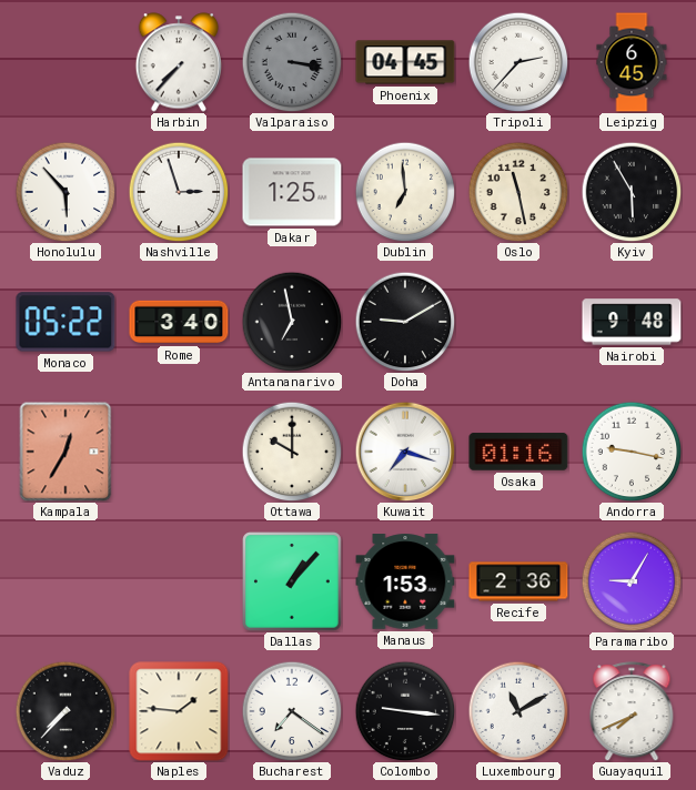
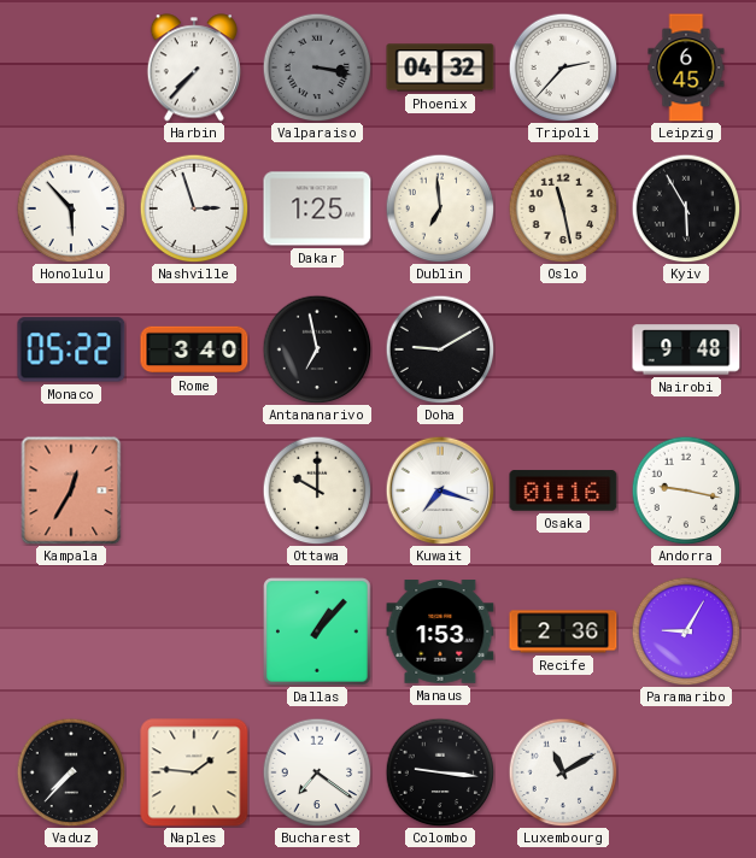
Phoenix: 04:45 -> 04:32 (440, 67)
Guayaquil: 7:41 -> none (632, 711)
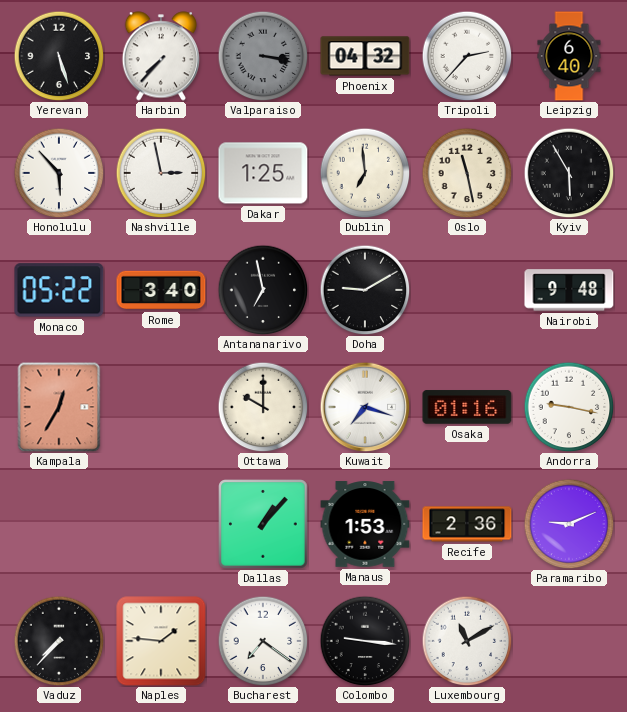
Yerevan: none -> 5:27 (59, 56)
Leipzig: 6:45 -> 6:40 (569, 56)
Nashville: 2:57 -> 2:58 (161, 173)
Paramaribo: 9:05 -> 9:11 (569, 524)
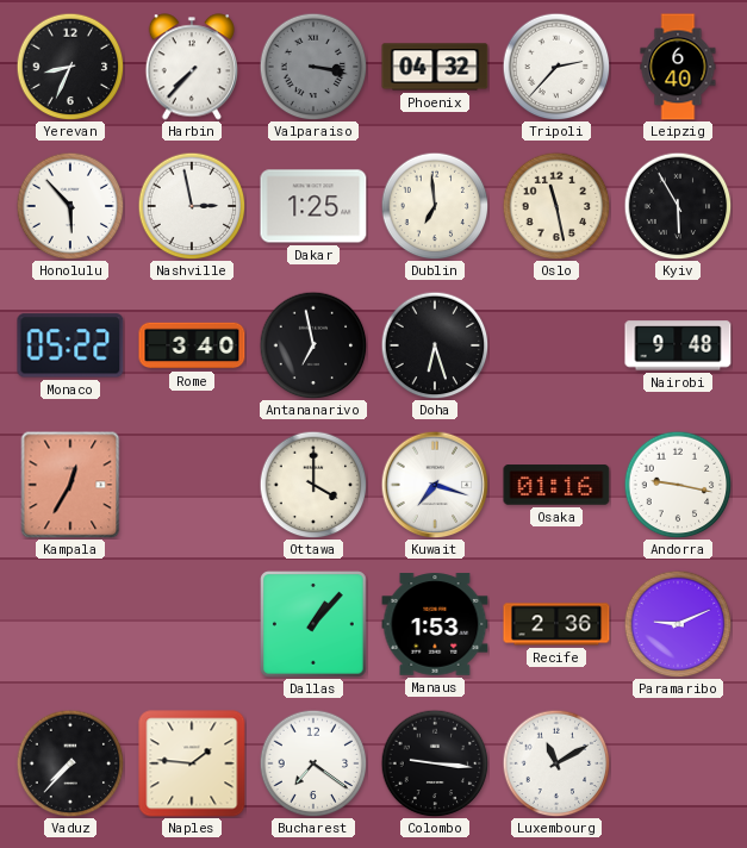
Yerevan: 5:27 -> 8:34 (70, 67)
Doha: 9:10 -> 6:27 (435, 345)
Ottawa: 10:00 -> 4:00 (313, 485)
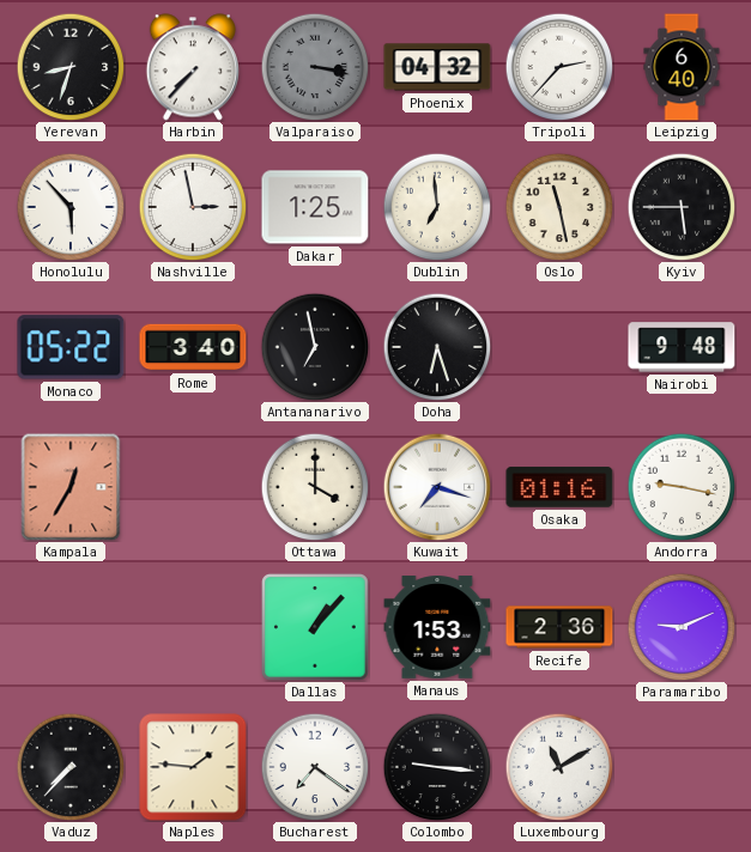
Yerevan: 8:34 -> 8:33 (71, 67)
Kyiv: 5:55 -> 5:45 (682, 207)
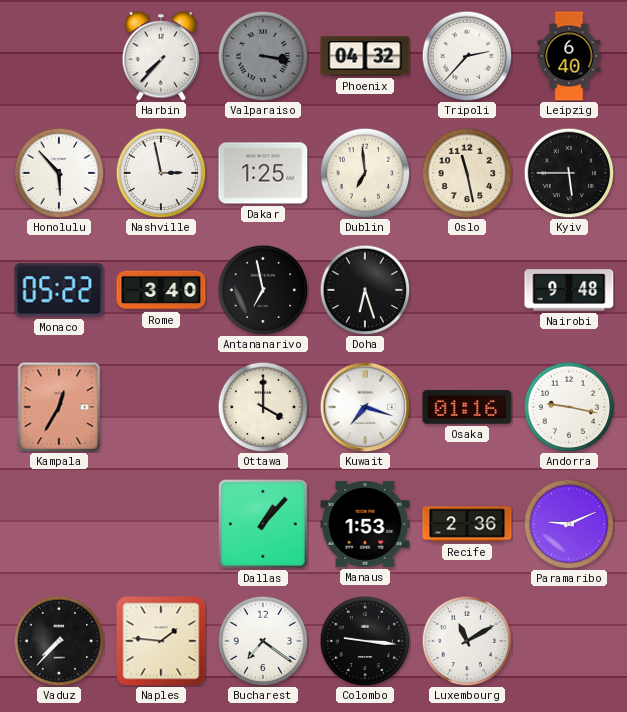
Yerevan: 8:33 -> none (71, 67)
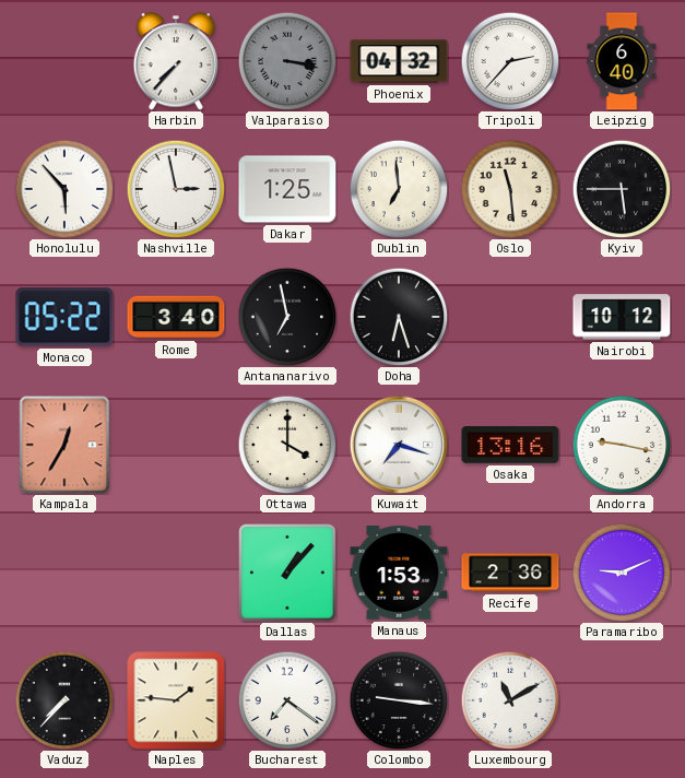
Oslo: 11:28 -> 11:29 (510, 189)
Nairobi: 9:48 -> 10:12 (622, 317)
Osaka: 01:16 -> 13:16 (510, 445)
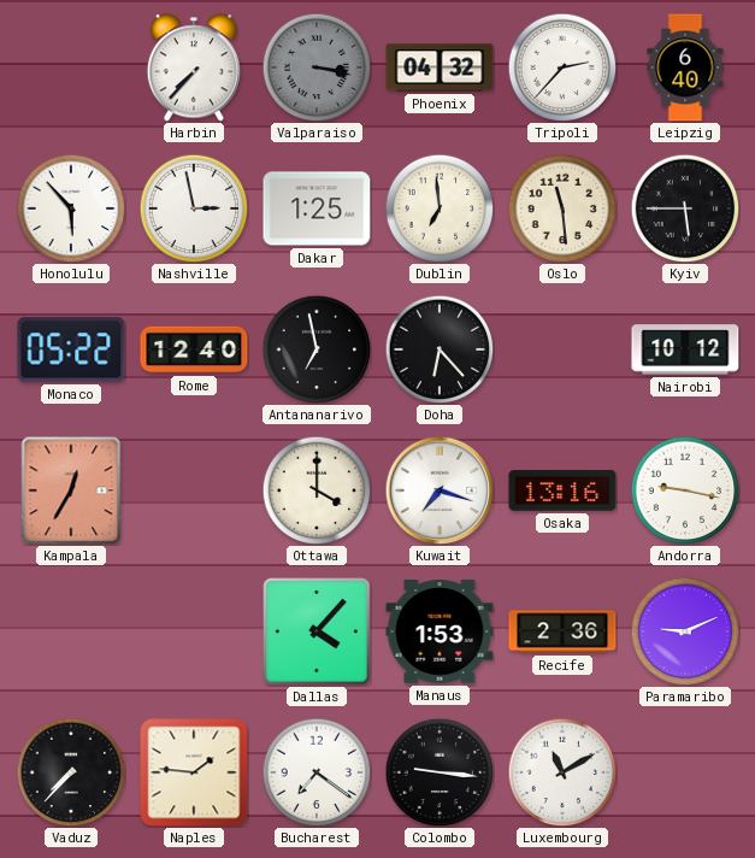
Rome: 3:40 -> 12:40 (194, 349)
Doha: 6:27 -> 6:23 (440, 349)
Dallas: 1:07 -> 4:07 (317, 631)
